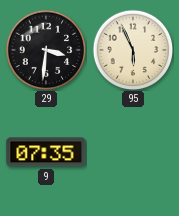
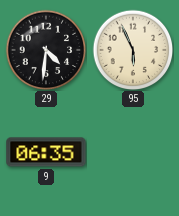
29: 3:31 -> 4:31 (46, 50)
9: 07:35 -> 06:35 (46, 152)
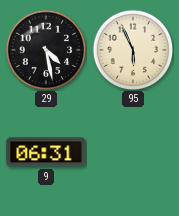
29: 4:31 -> 4:28 (46, 50)
9: 06:35 -> 06:31 (46, 152)
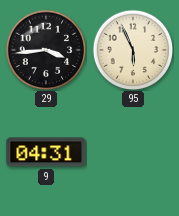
29: 4:28 -> 3:44 (46, 50)
9: 06:31 -> 04:31 (46, 152)
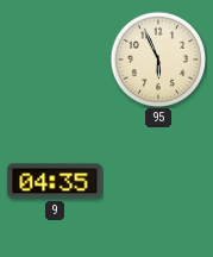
29: 3:44 -> none (46, 50)
9: 04:31 -> 04:35 (55, 181)
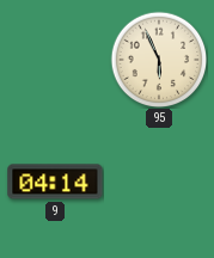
9: 04:35 -> 04:14 (55, 182)
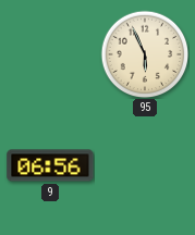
9: 04:14 -> 06:56 (50, 165)
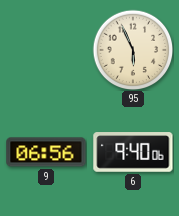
6: none -> 9:40 (133, 152)
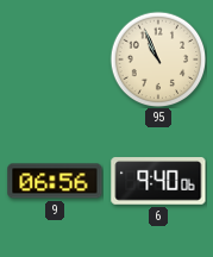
95: 5:56 -> 10:56 (158, 59)
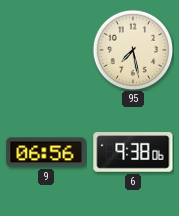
95: 10:56 -> 7:28 (133, 50)
6: 9:40 -> 9:38 (133, 152)
